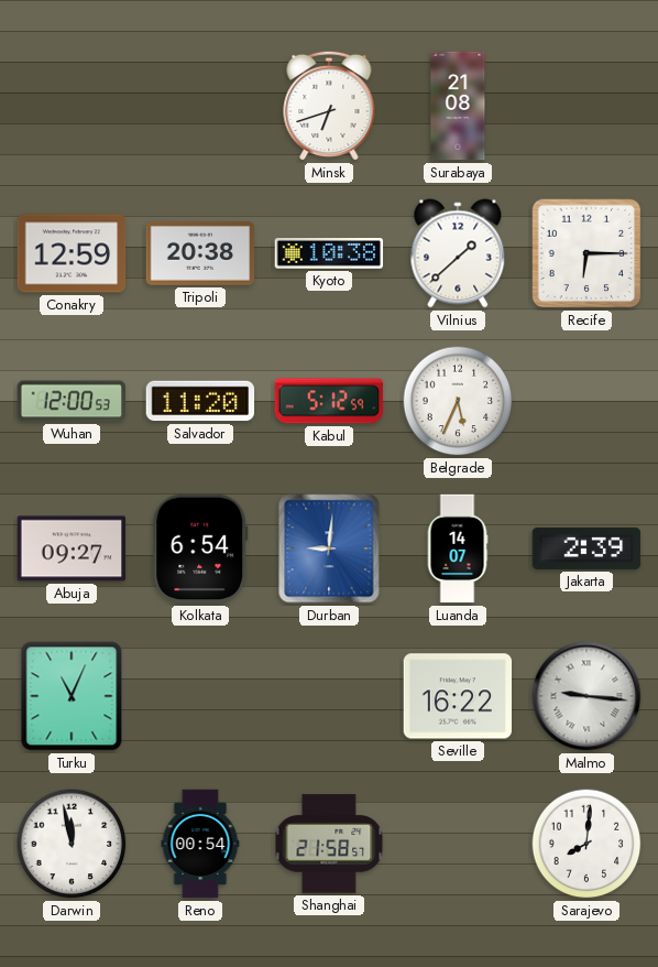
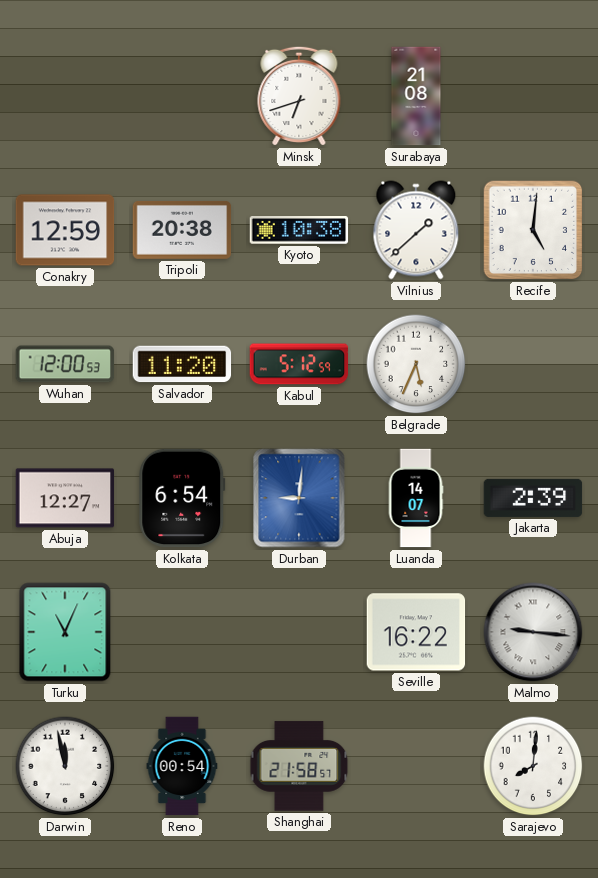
Recife: 6:15 -> 5:01 (533, 230)
Abuja: 09:27 -> 12:27 (65, 498)
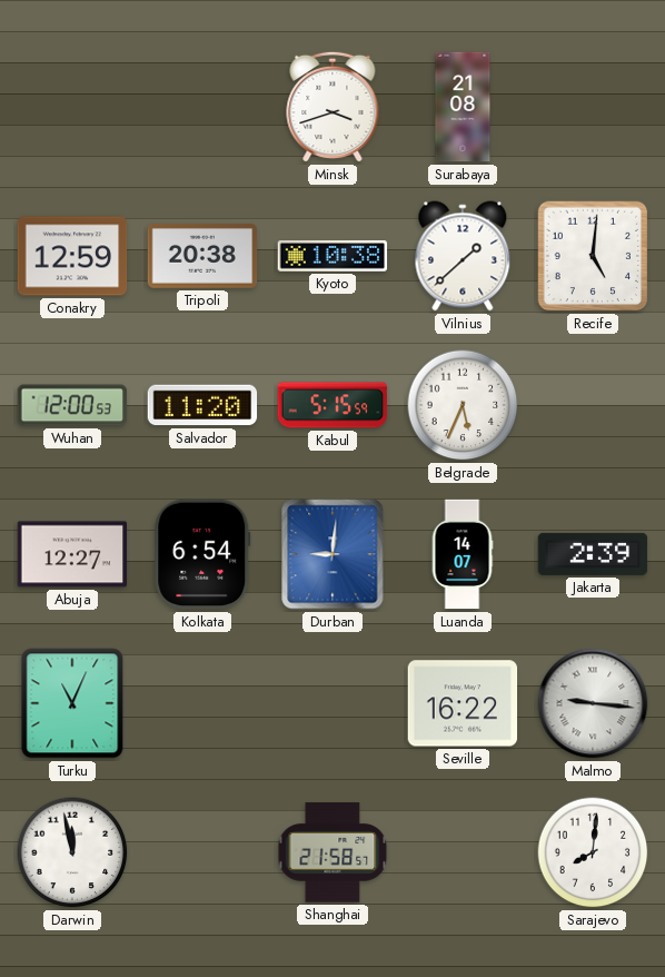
Minsk: 6:42 -> 3:42 (332, 107)
Kabul: 5:12 -> 5:15 (332, 405)
Reno: 00:54 -> none (182, 766)
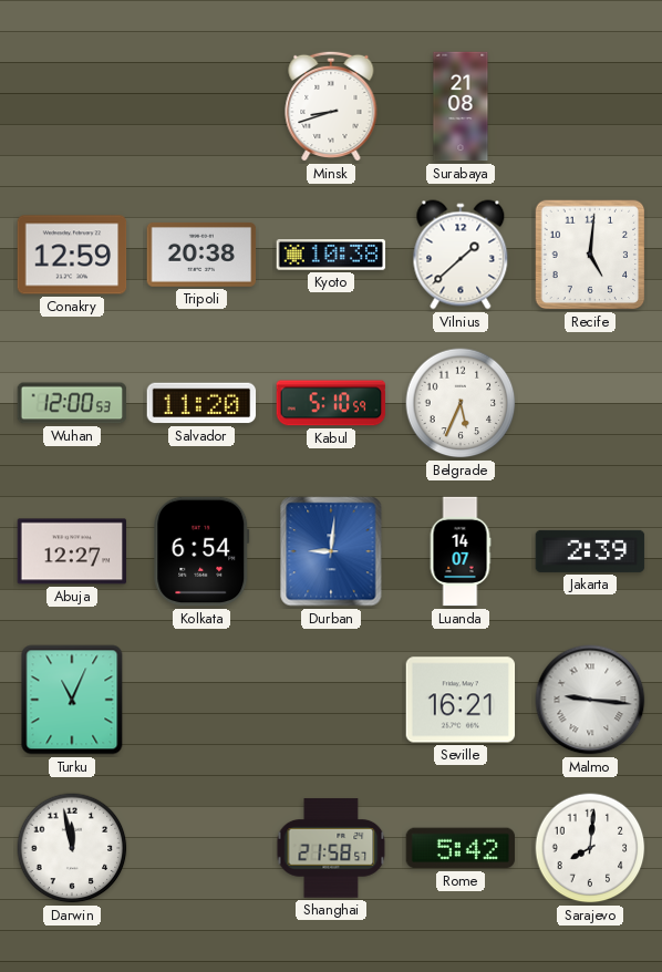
Minsk: 3:42 -> 8:42 (331, 106)
Kabul: 5:15 -> 5:10 (331, 403)
Seville: 16:22 -> 16:21 (461, 700)
Rome: none -> 5:42 (461, 848)
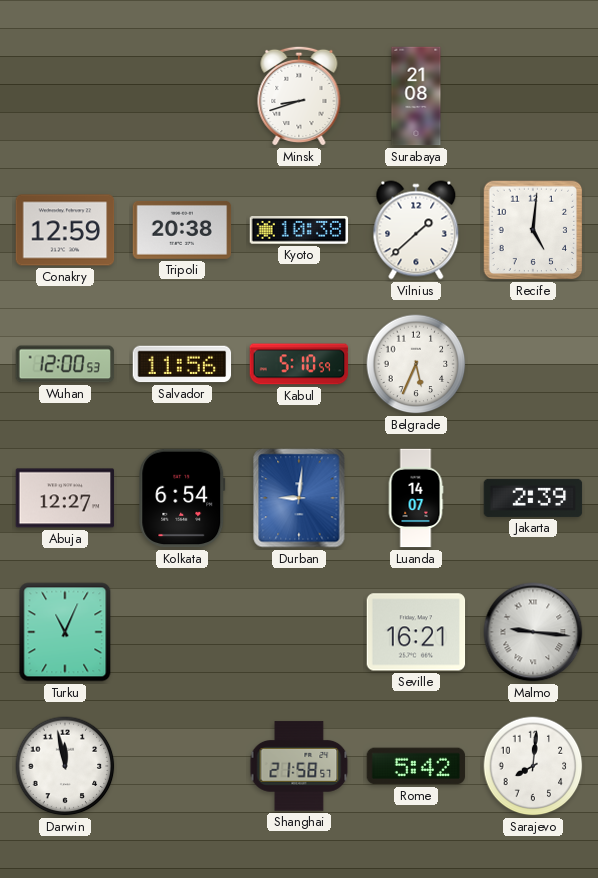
Salvador: 11:20 -> 11:56 (182, 364)
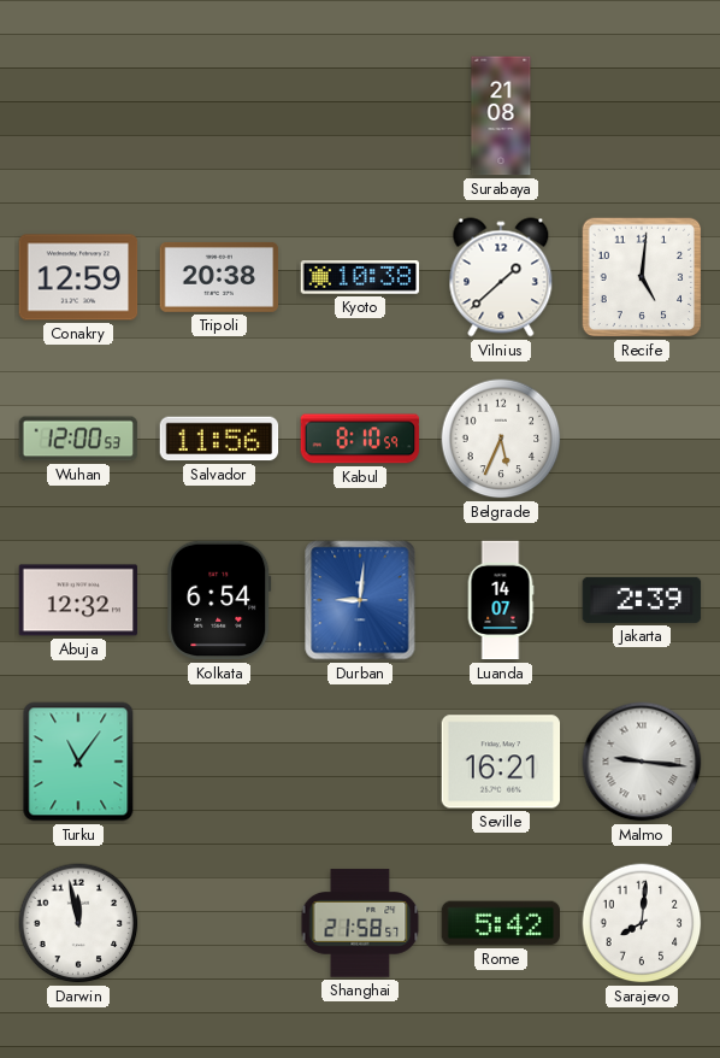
Minsk: 8:42 -> none (299, 96)
Kabul: 5:10 -> 8:10 (360, 439)
Abuja: 12:27 -> 12:32 (78, 600)
Turku: 11:04 -> 11:06 (78, 762)
